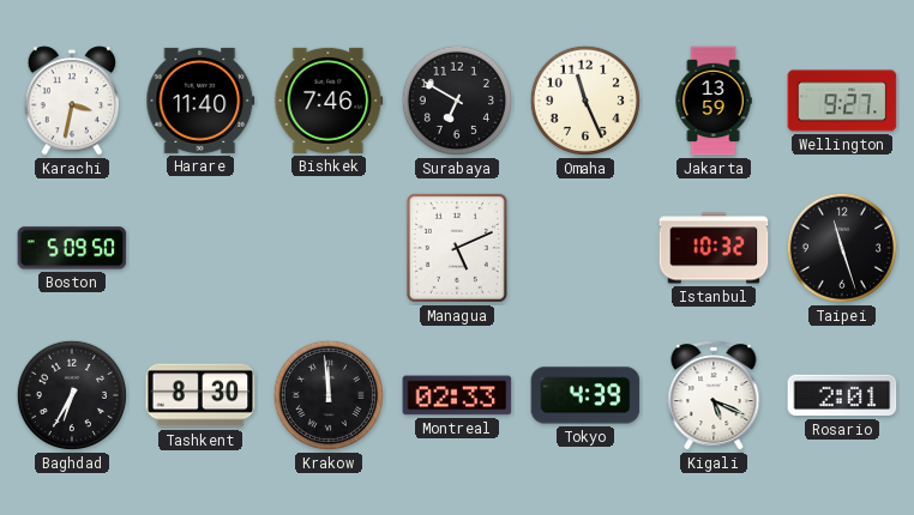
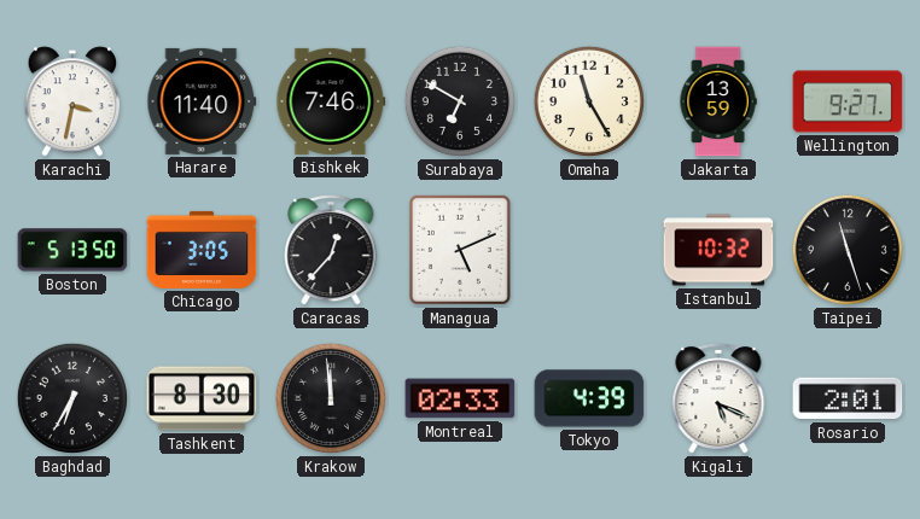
Omaha: 11:26 -> 11:25 (589, 101)
Boston: 5:09 -> 5:13 (72, 250)
Chicago: none -> 3:05 (202, 250)
Caracas: none -> 12:37 (331, 250)
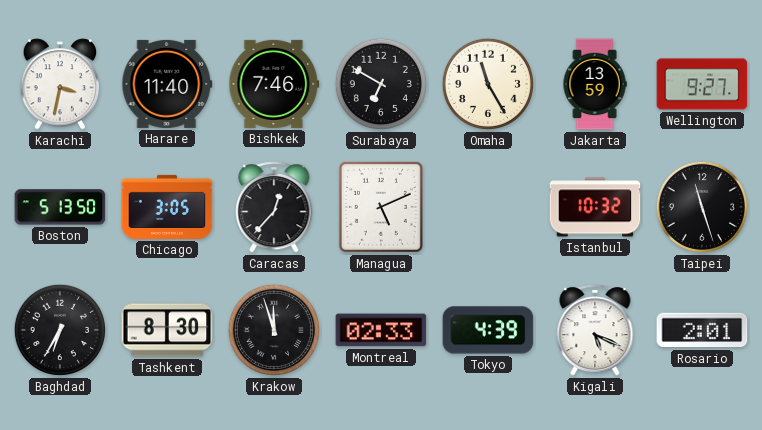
Krakow: 11:59 -> 11:57 (274, 330)
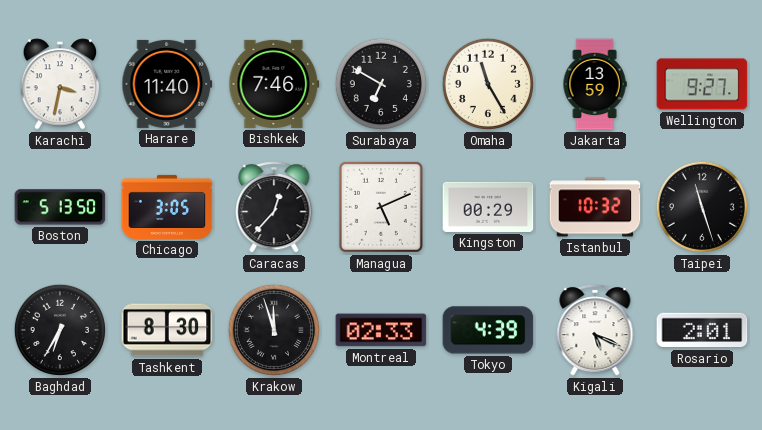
Kingston: none -> 00:29 (488, 207)
